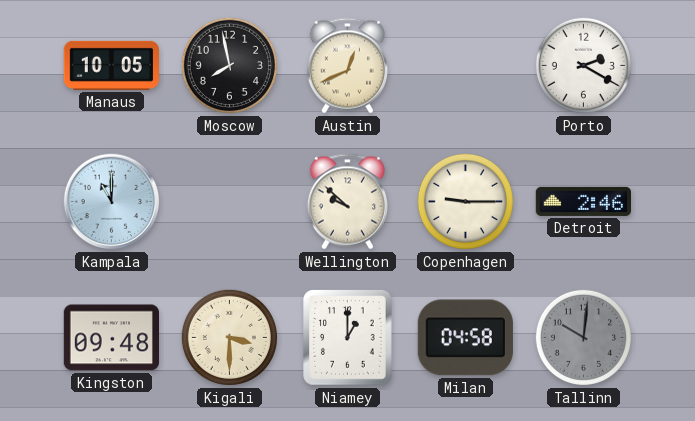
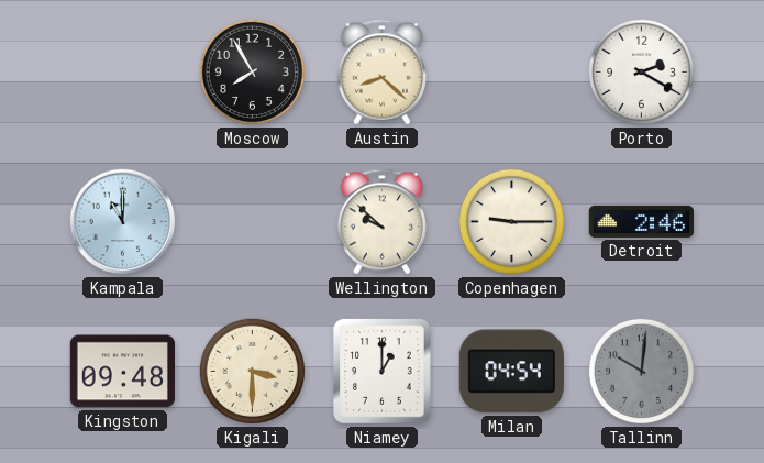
Manaus: 10:05 -> none (111, 65)
Moscow: 7:58 -> 7:55 (252, 71)
Austin: 12:41 -> 8:22 (381, 73)
Milan: 04:58 -> 04:54 (511, 372)
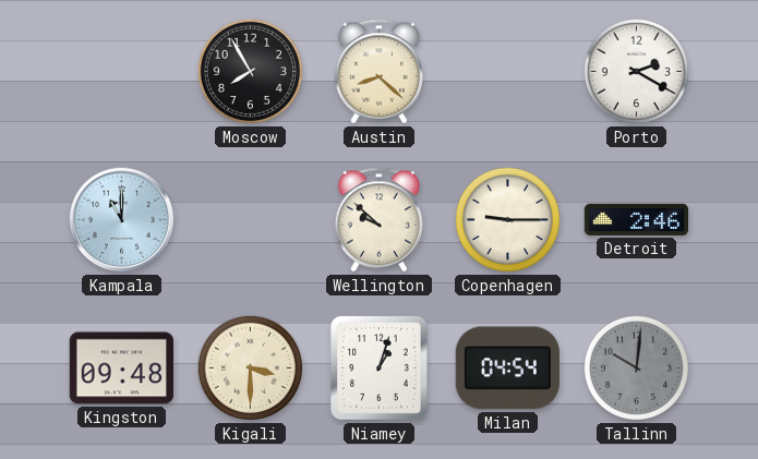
Niamey: 1:00 -> 1:03 (380, 369)
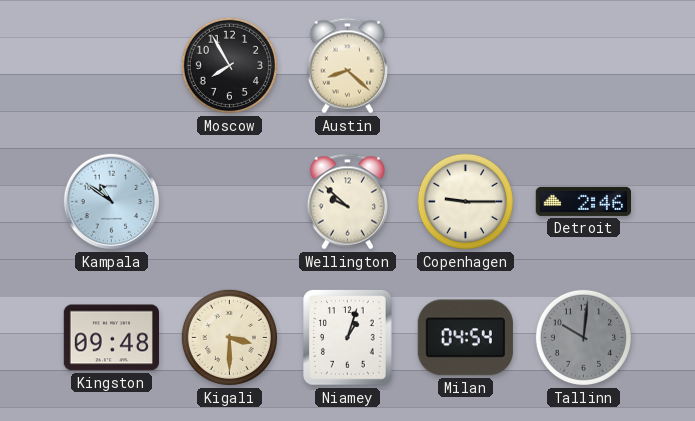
Porto: 2:20 -> none (636, 71)
Kampala: 11:00 -> 10:51 (112, 202)
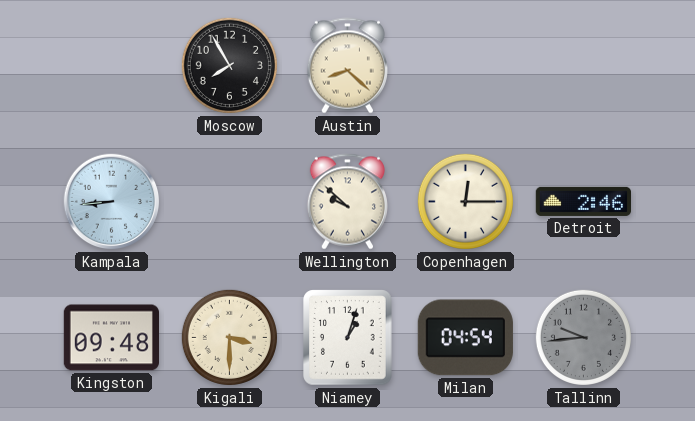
Kampala: 10:51 -> 8:44 (112, 202)
Copenhagen: 9:15 -> 12:15 (465, 201)
Tallinn: 10:01 -> 9:44 (583, 337)
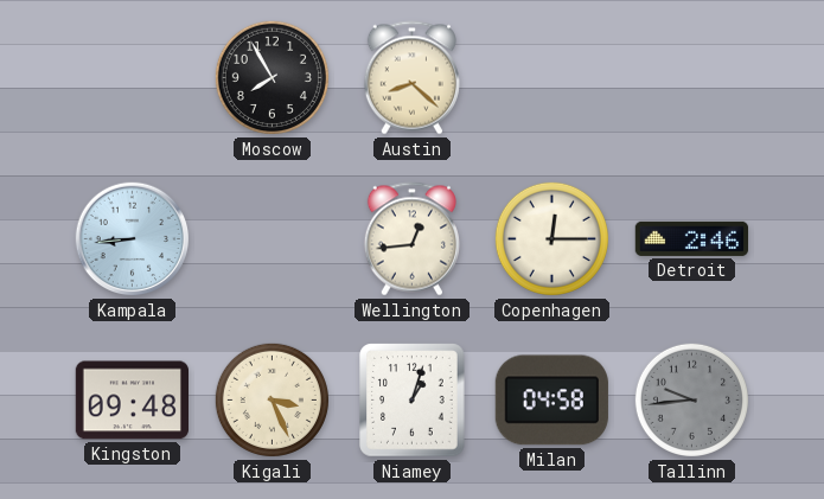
Wellington: 9:52 -> 12:44 (411, 239)
Kigali: 3:30 -> 3:26 (272, 399)
Milan: 04:54 -> 04:58 (551, 401)
